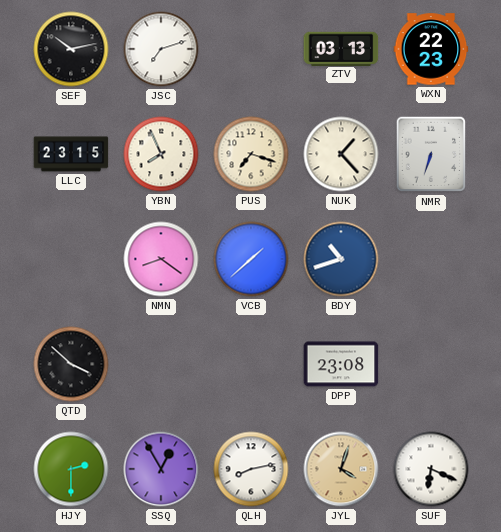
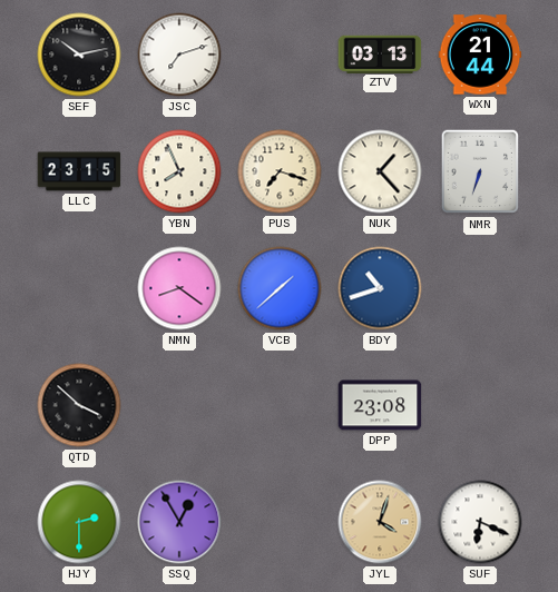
WXN: 22:23 -> 21:44 (480, 55)
QLH: 8:13 -> none (251, 469)
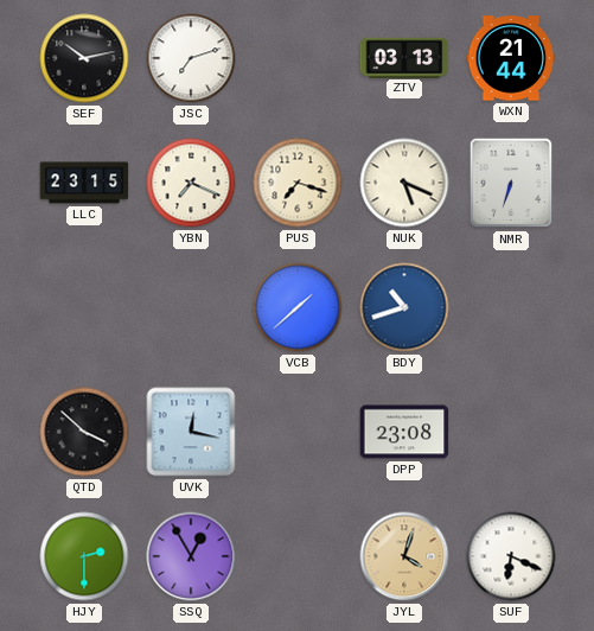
YBN: 7:56 -> 7:19 (191, 183)
NUK: 1:23 -> 5:19 (404, 183)
NMN: 8:21 -> none (179, 288)
UVK: none -> 12:17 (191, 432)
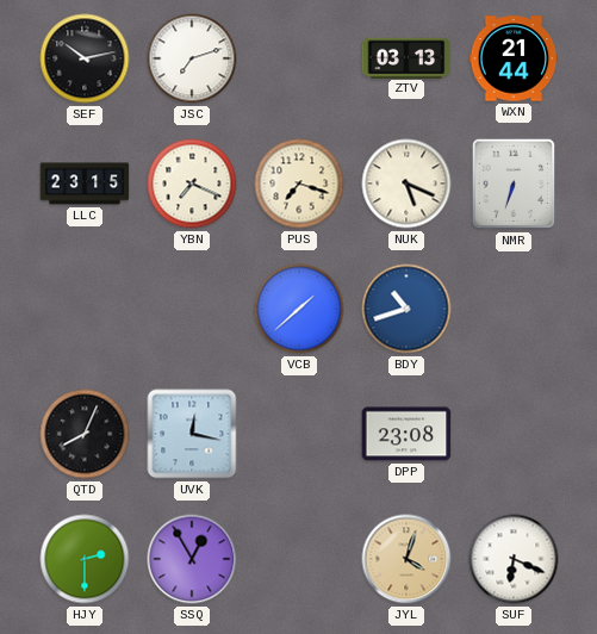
QTD: 3:52 -> 8:04 (85, 434)
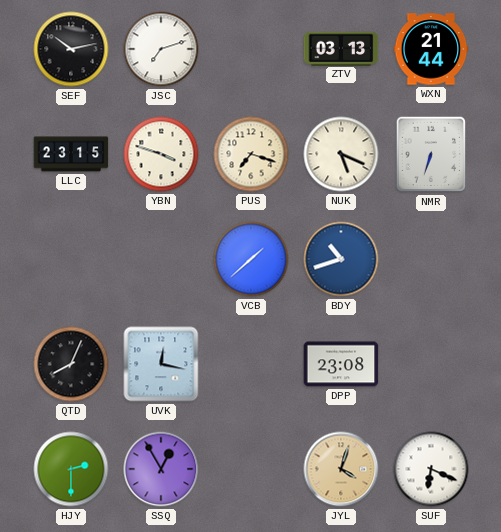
YBN: 7:19 -> 3:48 (161, 154)
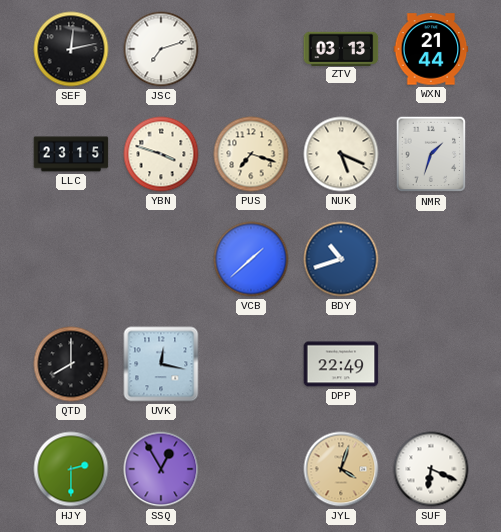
SEF: 10:13 -> 12:13 (71, 49)
NMR: 6:33 -> 1:33 (431, 154)
QTD: 8:04 -> 8:00 (71, 364)
DPP: 23:08 -> 22:49 (341, 364)
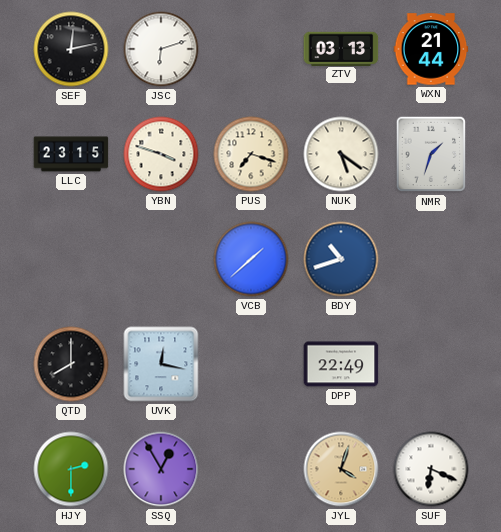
JSC: 7:12 -> 6:12 (161, 49)
NUK: 5:19 -> 5:21 (341, 154)
